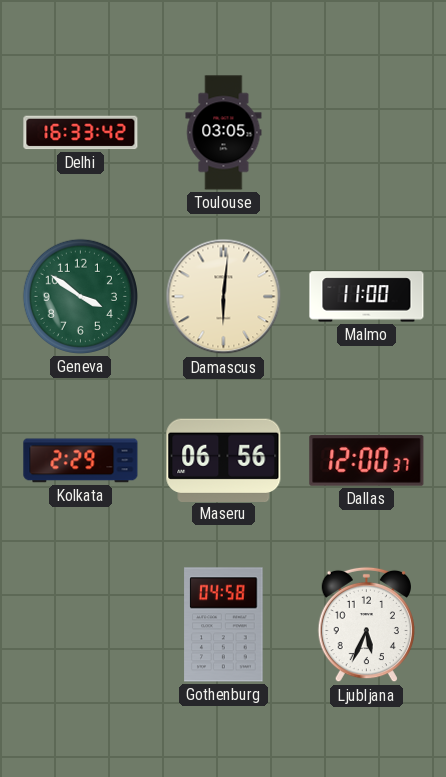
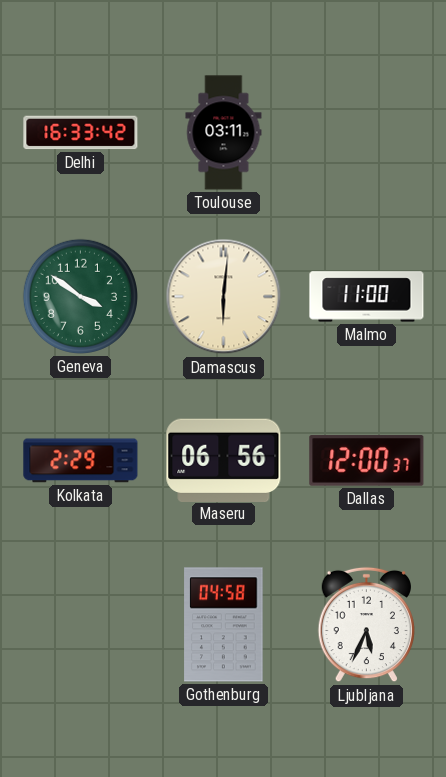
Toulouse: 03:05 -> 03:11 (224, 133)
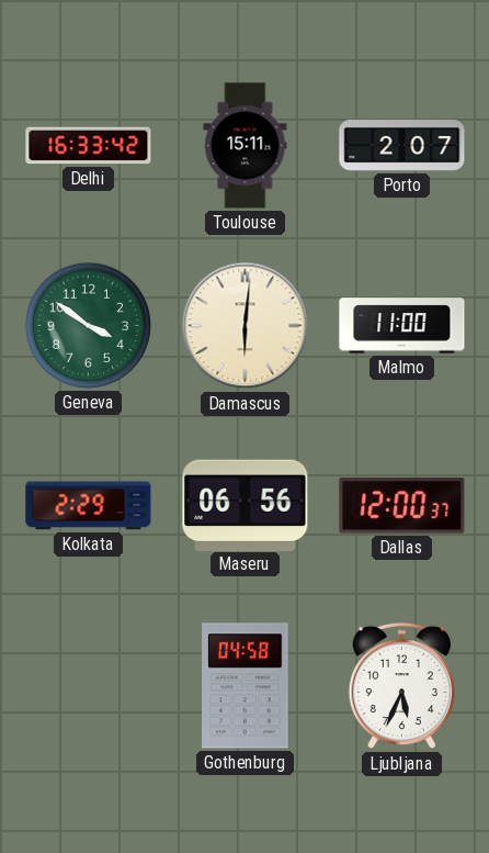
Toulouse: 03:11 -> 15:11 (246, 146)
Porto: none -> 2:07 (402, 146)
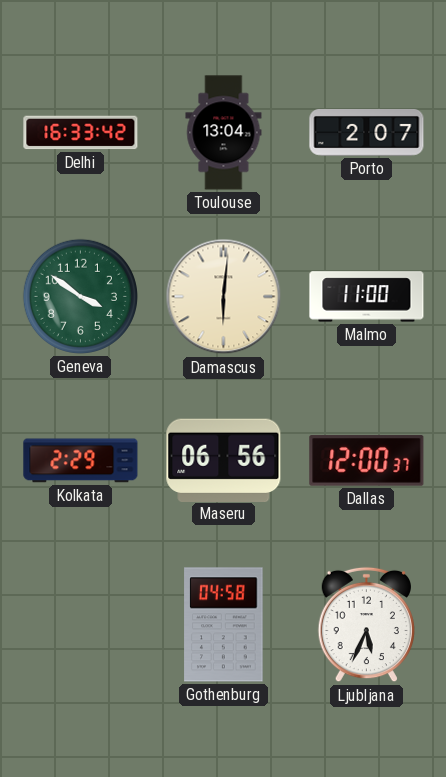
Toulouse: 15:11 -> 13:04 (224, 133)
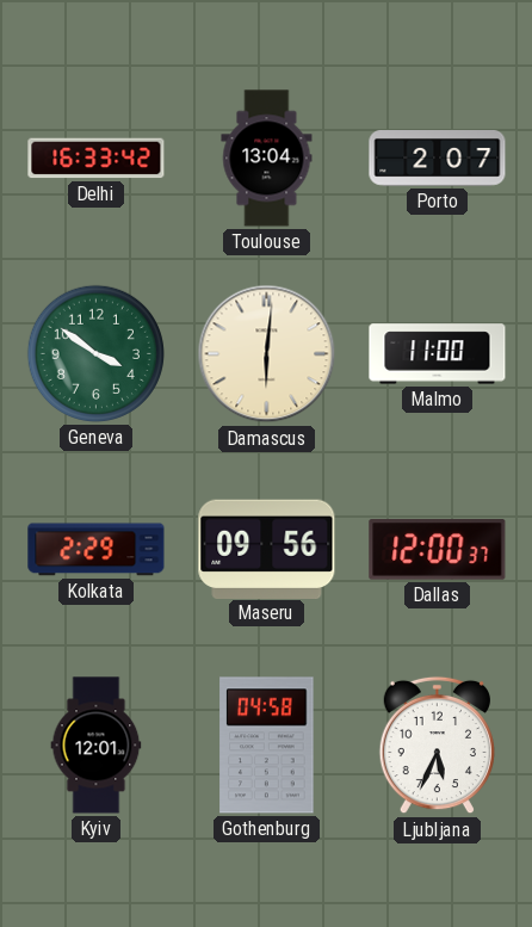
Maseru: 06:56 -> 09:56 (267, 549)
Kyiv: none -> 12:01 (97, 746)
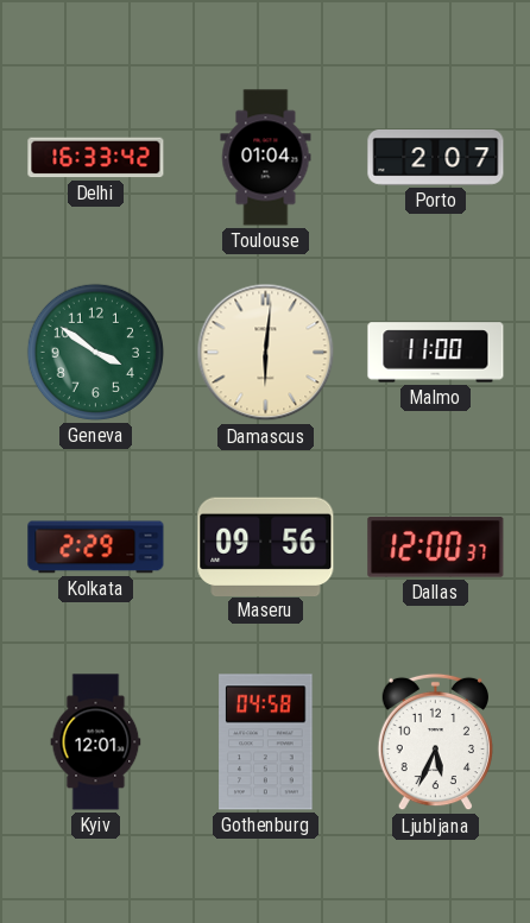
Toulouse: 13:04 -> 01:04 (266, 158)
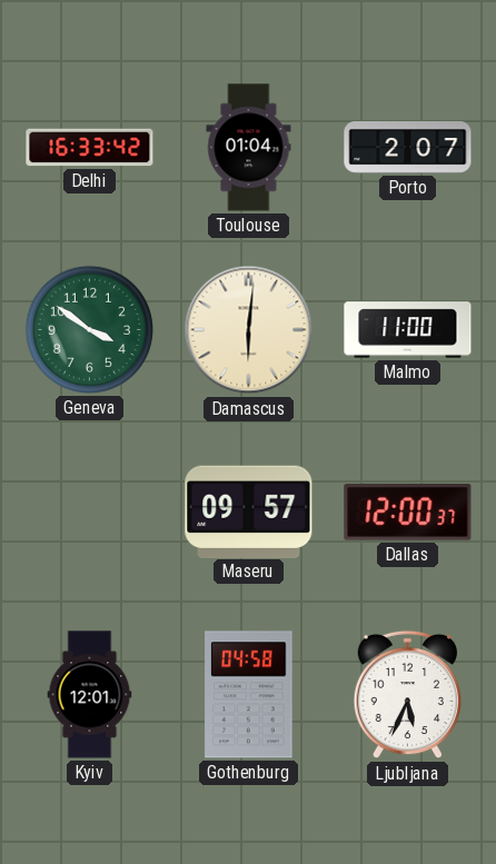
Kolkata: 2:29 -> none (96, 548)
Maseru: 09:56 -> 09:57 (249, 512)
